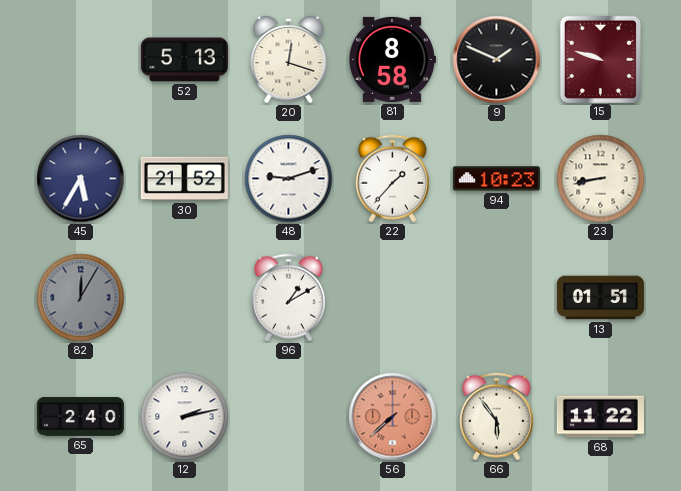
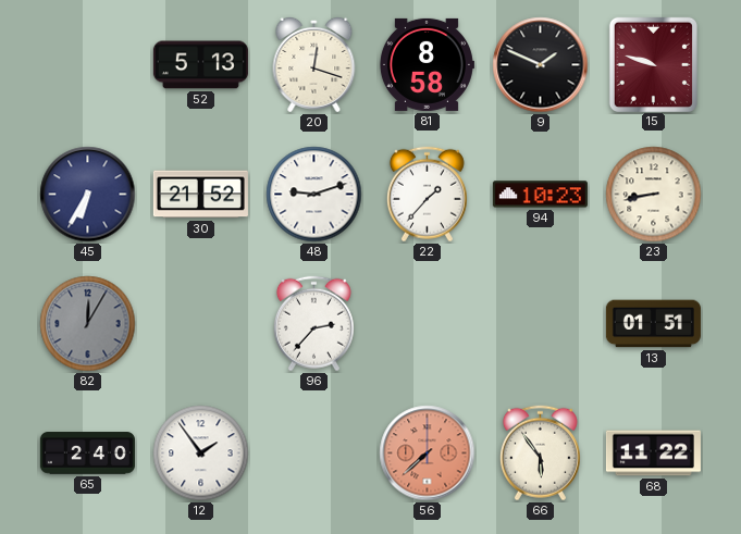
45: 5:35 -> 6:35 (88, 195)
96: 1:10 -> 2:37 (313, 324)
12: 2:13 -> 1:54 (201, 454)
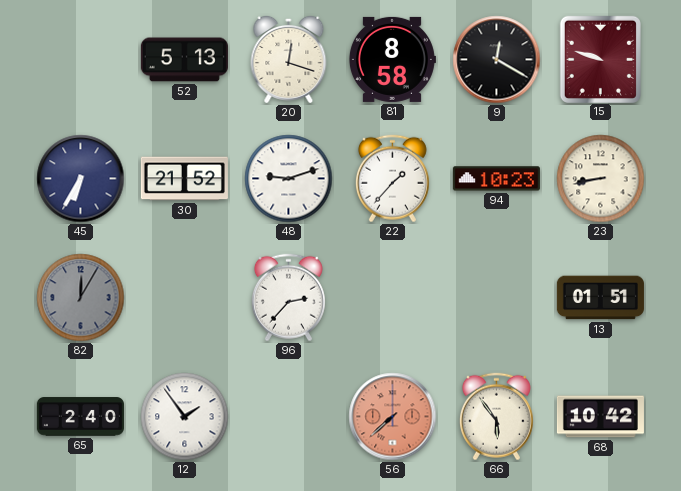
9: 1:49 -> 12:20 (497, 60)
68: 11:22 -> 10:42 (600, 417)
